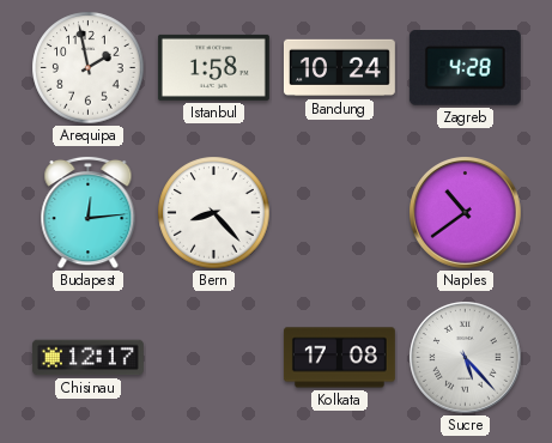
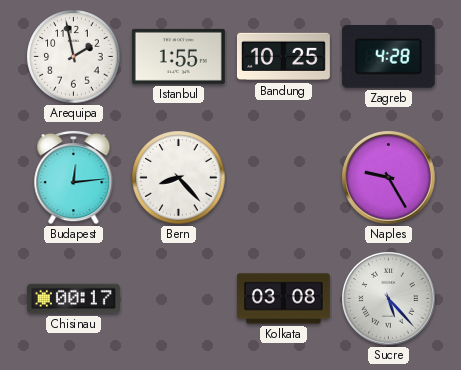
Istanbul: 1:58 -> 1:55 (178, 56)
Bandung: 10:24 -> 10:25 (283, 57)
Naples: 10:39 -> 9:25 (389, 178)
Chisinau: 12:17 -> 00:17 (73, 299)
Kolkata: 17:08 -> 03:08 (283, 299)
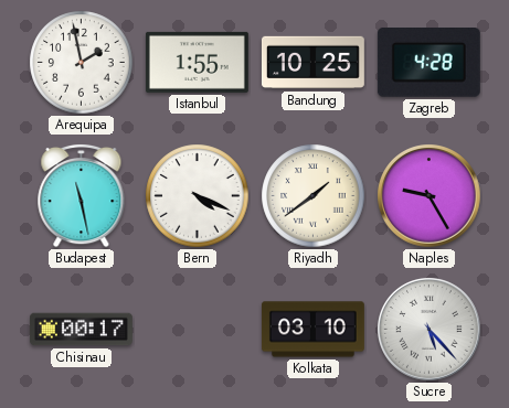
Budapest: 12:14 -> 11:28 (82, 195)
Bern: 8:23 -> 4:19 (198, 196)
Riyadh: none -> 1:39 (314, 196)
Kolkata: 03:08 -> 03:10 (312, 330)
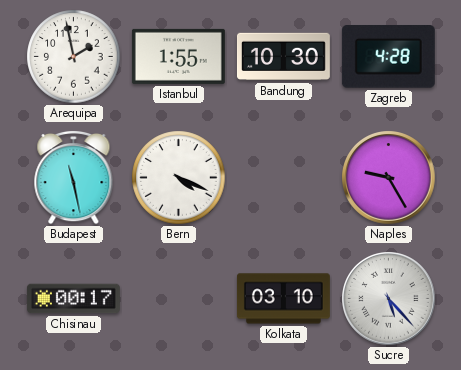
Bandung: 10:25 -> 10:30 (283, 57)
Riyadh: 1:39 -> none (314, 196)
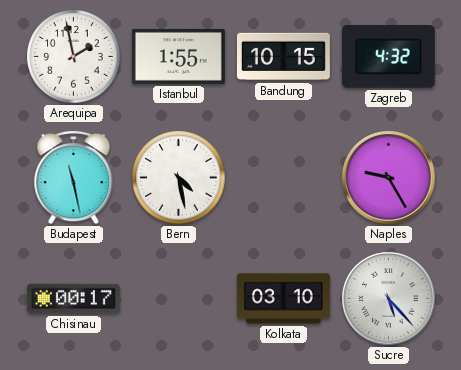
Bandung: 10:30 -> 10:15 (283, 57)
Zagreb: 4:28 -> 4:32 (388, 57)
Bern: 4:19 -> 4:28 (179, 178)
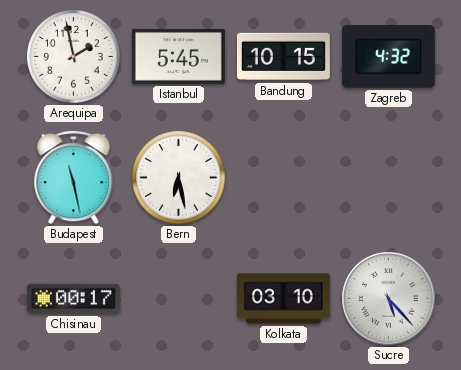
Istanbul: 1:55 -> 5:45 (178, 56)
Bern: 4:28 -> 6:28 (179, 178)
Naples: 9:25 -> none (389, 178)
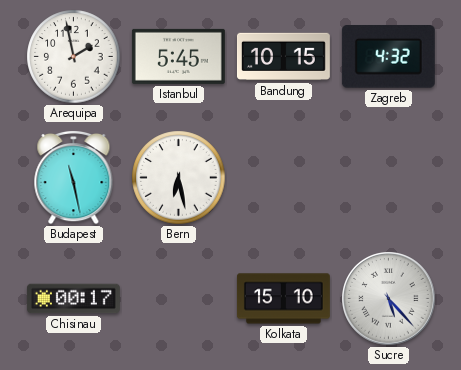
Kolkata: 03:10 -> 15:10 (283, 299)
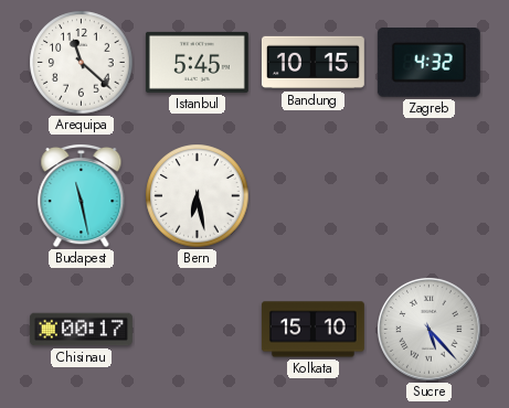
Arequipa: 1:58 -> 11:22 (82, 63)
